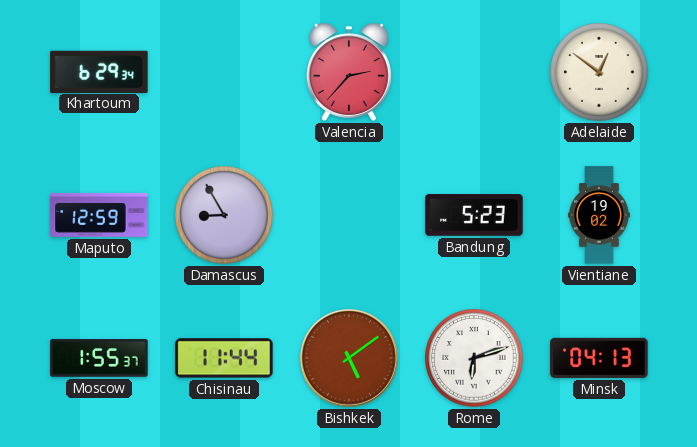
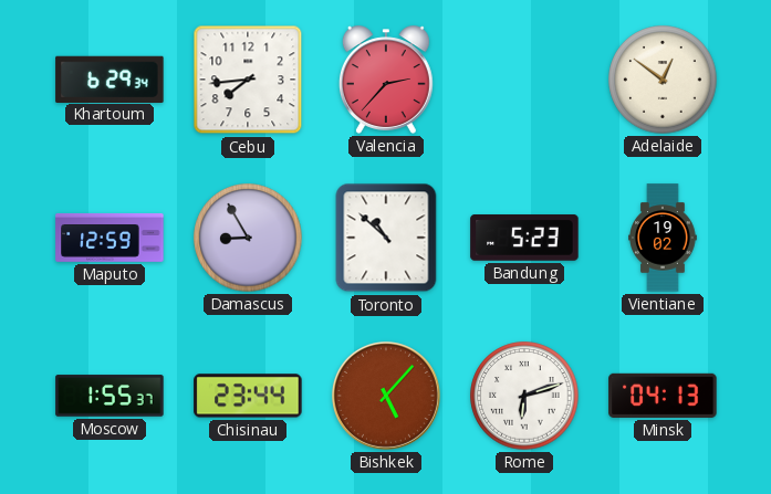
Cebu: none -> 7:44 (248, 80)
Toronto: none -> 10:52 (386, 238)
Chisinau: 11:44 -> 23:44 (248, 396)
Bishkek: 5:09 -> 5:07 (386, 396)
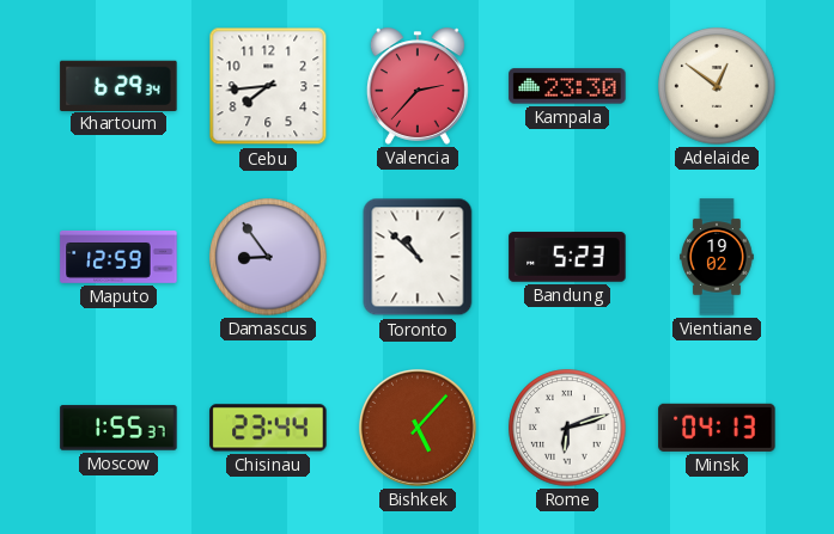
Kampala: none -> 23:30 (567, 86)
Damascus: 8:55 -> 8:54 (268, 257)
